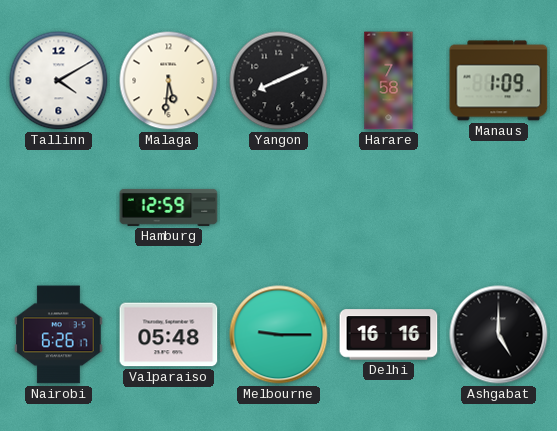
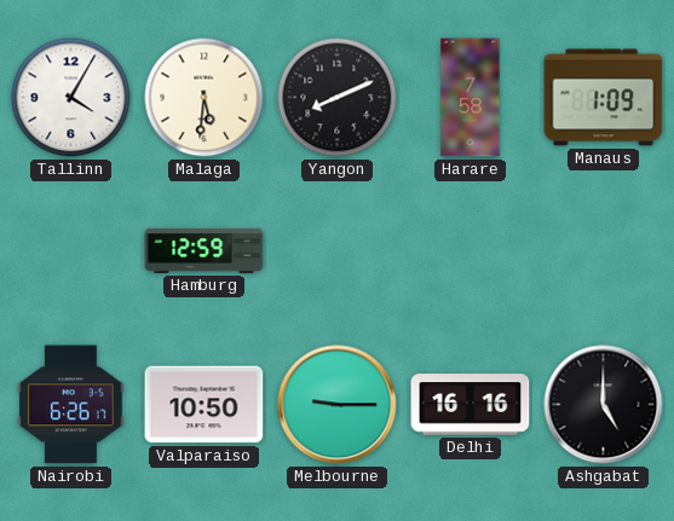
Tallinn: 4:10 -> 4:05 (71, 98)
Valparaiso: 05:48 -> 10:50 (204, 405)
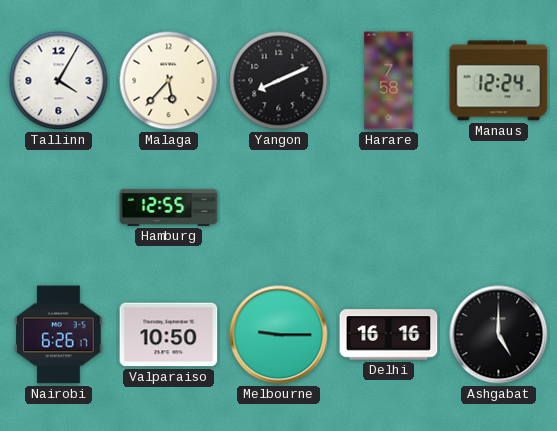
Malaga: 5:31 -> 5:37 (169, 81)
Manaus: 1:09 -> 12:24 (499, 81)
Hamburg: 12:59 -> 12:55 (169, 207)
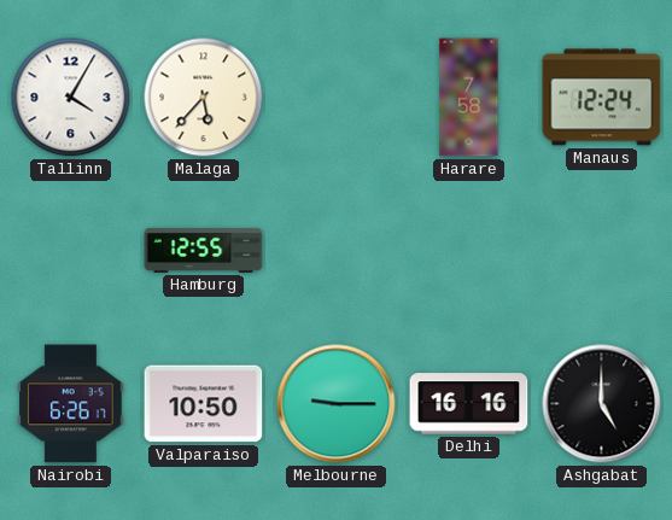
Yangon: 8:11 -> none (279, 81)
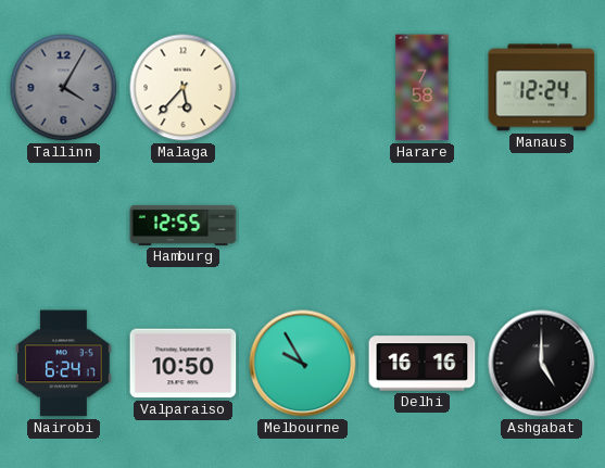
Tallinn dial: white -> grey (64, 88)
Nairobi: 6:26 -> 6:24 (64, 364)
Melbourne: 9:15 -> 9:55 (303, 364)
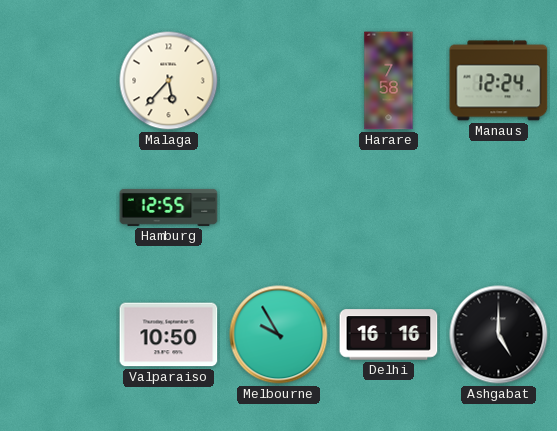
Tallinn: 4:05 -> none (64, 88)
Nairobi: 6:24 -> none (64, 364)
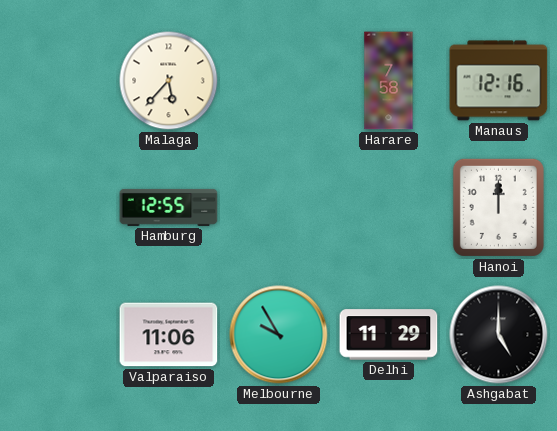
Manaus: 12:24 -> 12:16 (499, 81)
Hanoi: none -> 12:00 (498, 207)
Valparaiso: 10:50 -> 11:06 (169, 335)
Delhi: 16:16 -> 11:29 (389, 335)
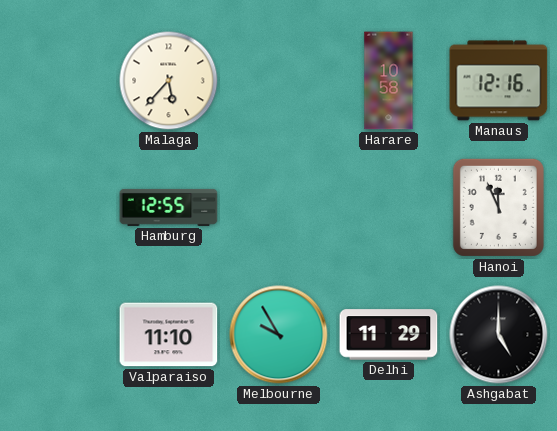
Harare: 7:58 -> 10:58 (389, 81)
Hanoi: 12:00 -> 11:56 (498, 207)
Valparaiso: 11:06 -> 11:10 (169, 335)
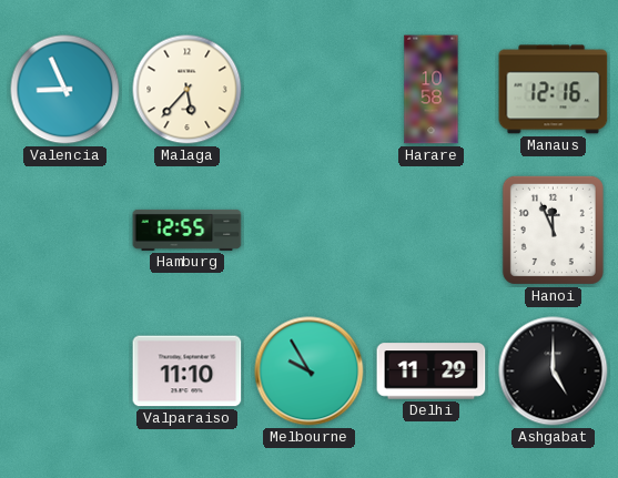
Valencia: none -> 8:56 (65, 90)
